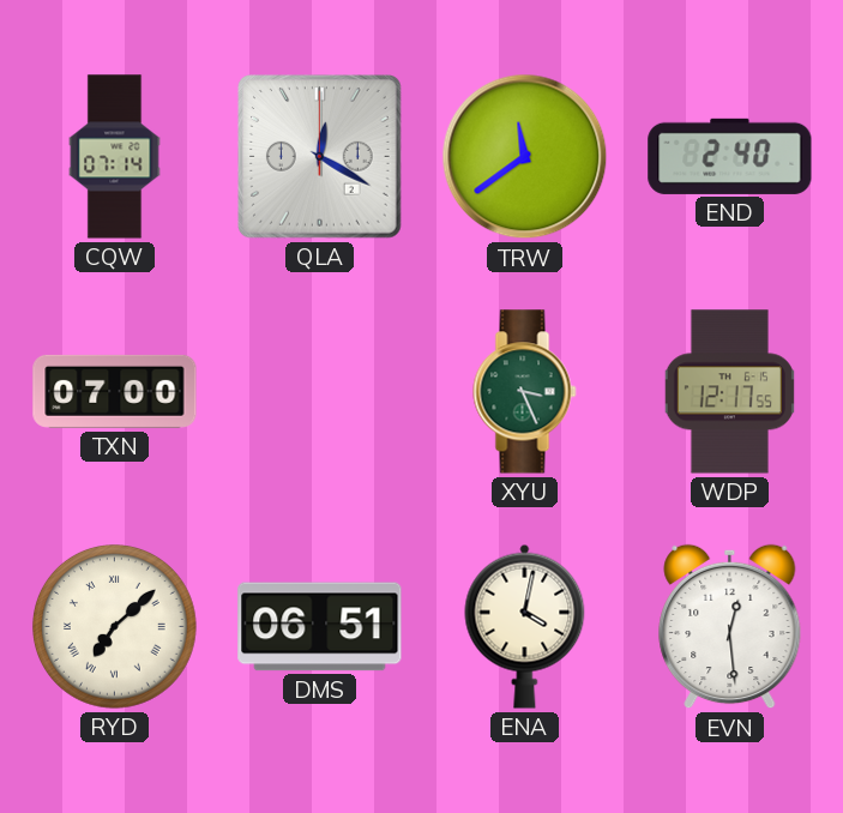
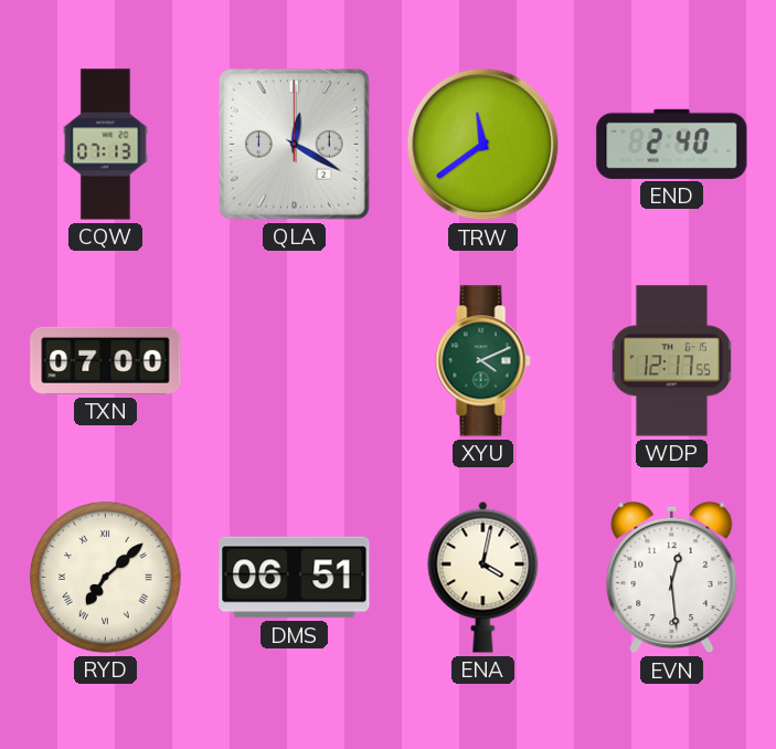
CQW: 07:14 -> 07:13 (106, 145)
XYU: 3:26 -> 4:11 (483, 361)
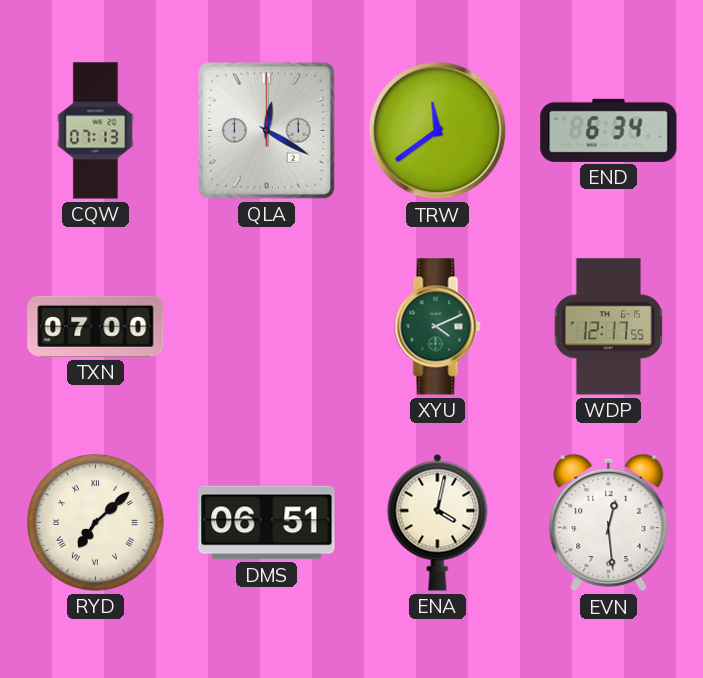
END: 2:40 -> 6:34 (609, 130)
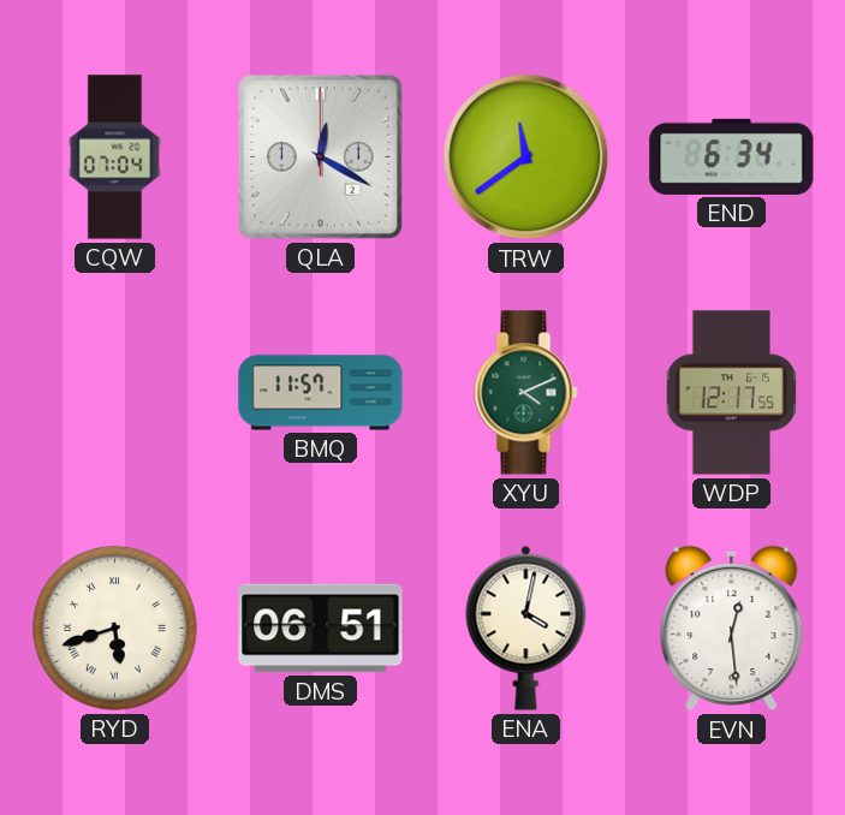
CQW: 07:13 -> 07:04 (115, 157)
TXN: 07:00 -> none (96, 326)
BMQ: none -> 11:57 (321, 393)
RYD: 7:08 -> 5:42 (115, 629)
